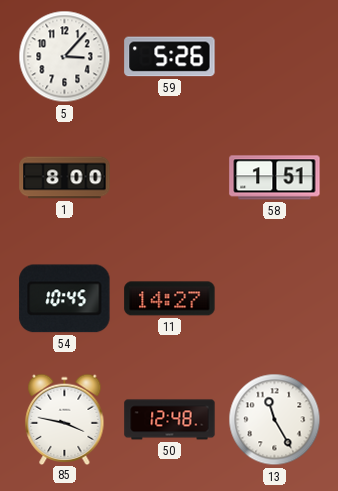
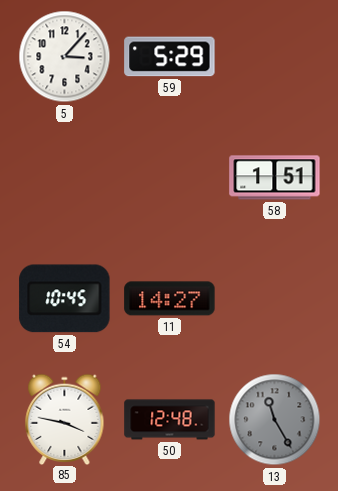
59: 5:26 -> 5:29 (170, 57)
1: 8:00 -> none (65, 178)
13 dial: white -> grey (275, 420)
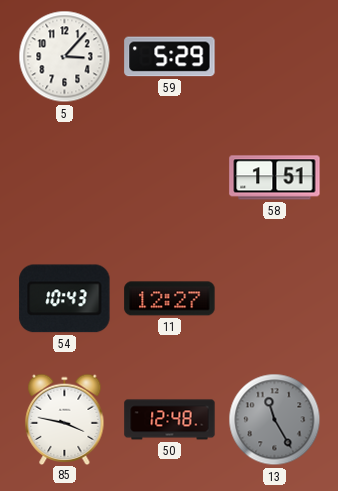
54: 10:45 -> 10:43 (65, 299)
11: 14:27 -> 12:27 (170, 299)
